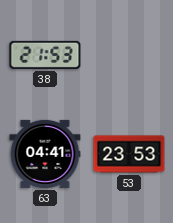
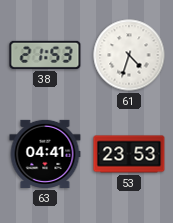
61: none -> 4:33 (129, 55)
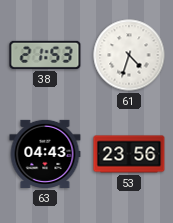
63: 04:41 -> 04:43 (45, 154)
53: 23:53 -> 23:56 (129, 154)
